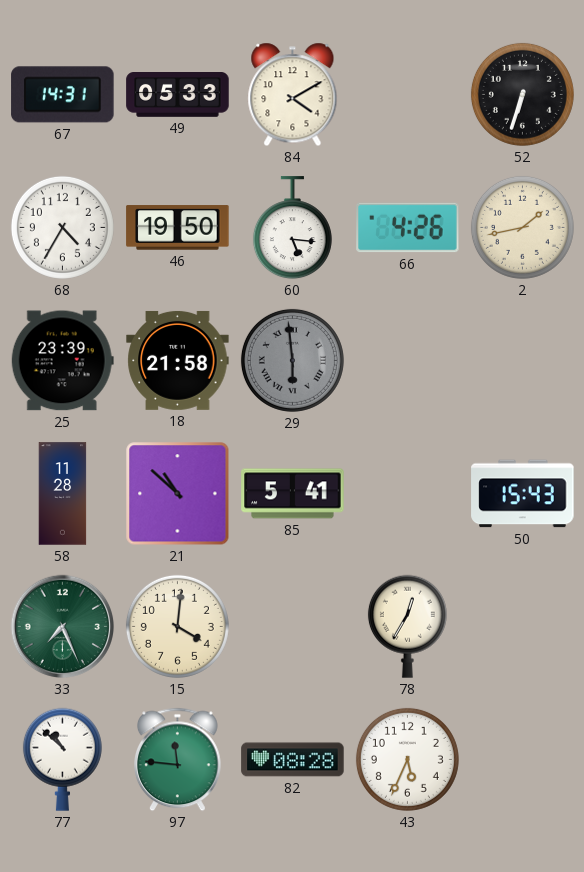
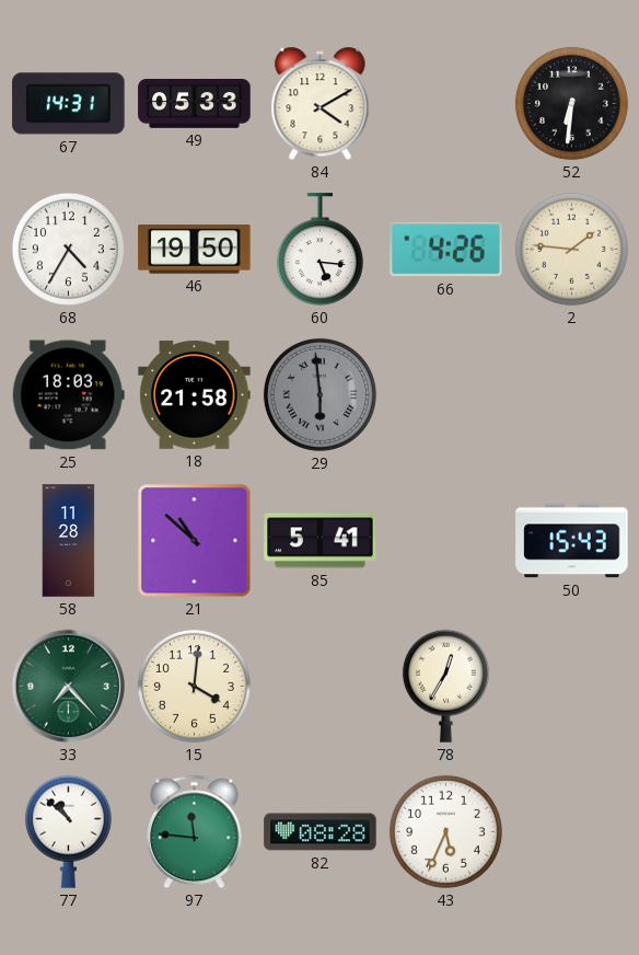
52: 6:33 -> 6:31 (571, 103)
2: 1:43 -> 1:46 (571, 249)
25: 23:39 -> 18:03 (68, 395)
33: 7:26 -> 7:23 (69, 687)
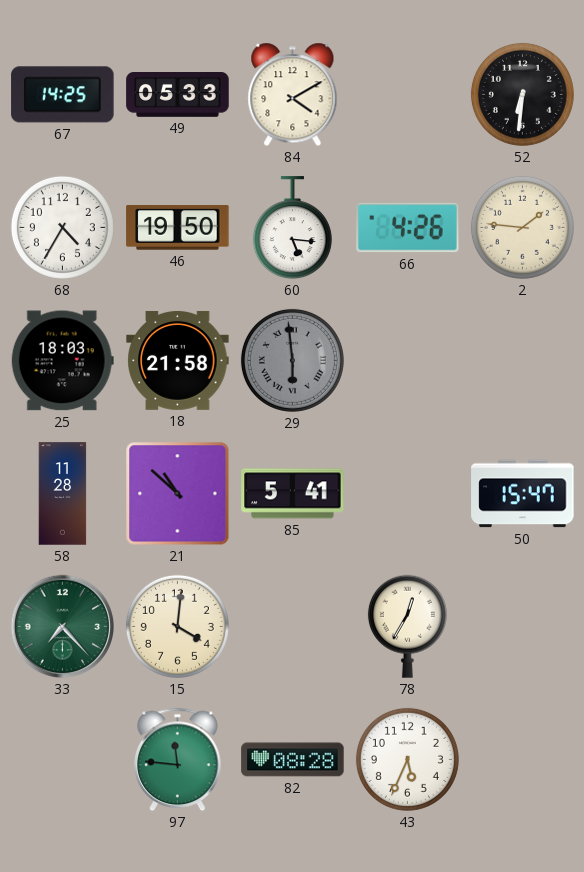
67: 14:31 -> 14:25 (63, 95)
50: 15:43 -> 15:47 (523, 494)
77: 10:52 -> none (68, 831)
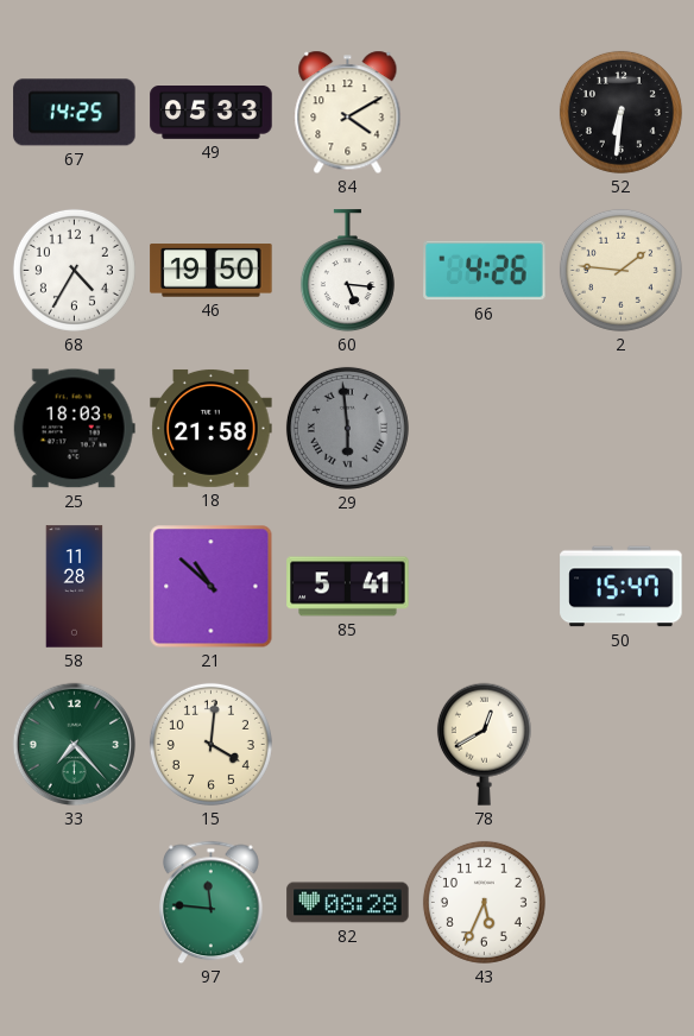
78: 12:35 -> 12:40 (484, 744)
